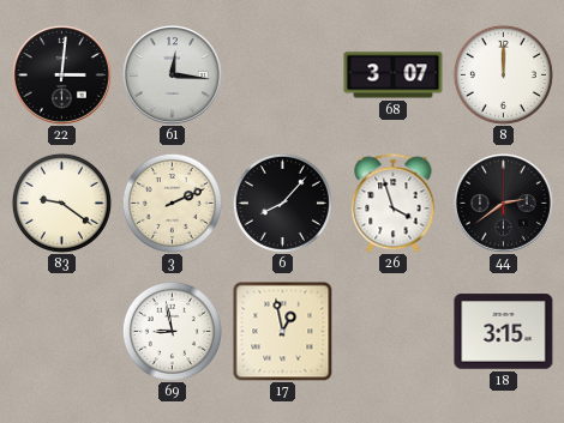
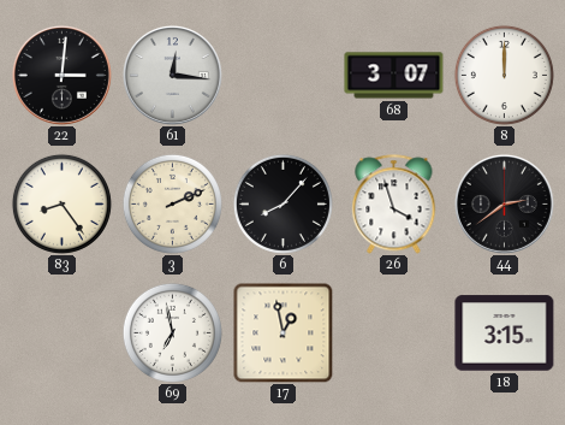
83: 9:21 -> 8:24 (61, 203)
69: 8:58 -> 6:58 (172, 332)
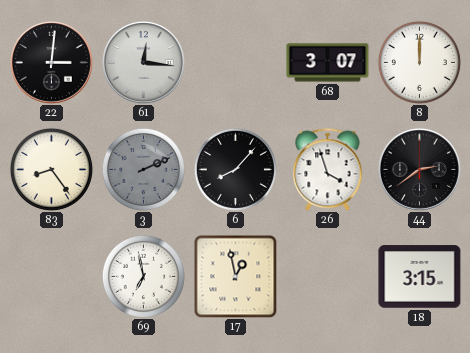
3 dial: cream -> grey (143, 169)
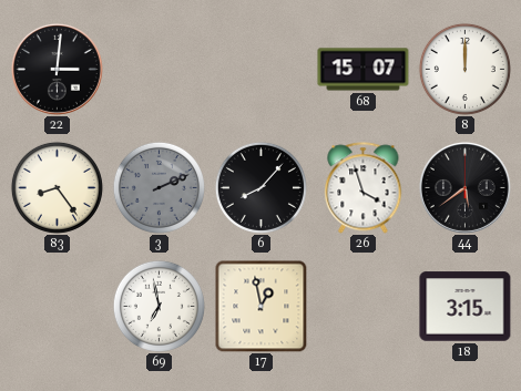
61: 12:16 -> none (143, 62)
68: 3:07 -> 15:07 (364, 70)
44: 2:39 -> 5:39 (464, 187)
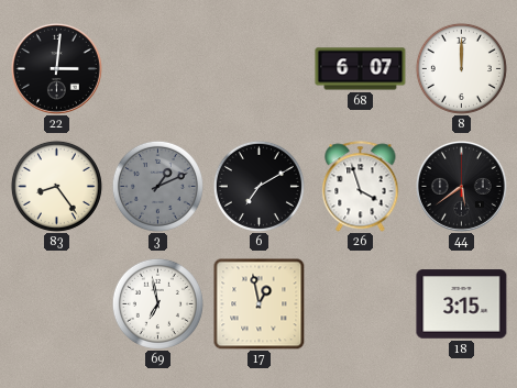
68: 15:07 -> 6:07 (361, 69)
3: 2:11 -> 1:11 (157, 186)
6: 8:07 -> 7:10 (258, 186)
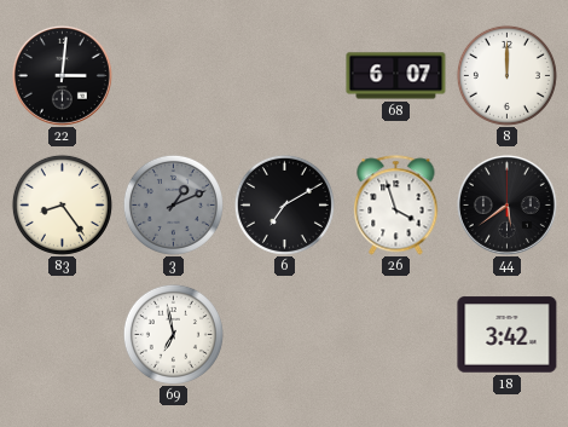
17: 12:58 -> none (258, 303)
18: 3:15 -> 3:42 (508, 335)
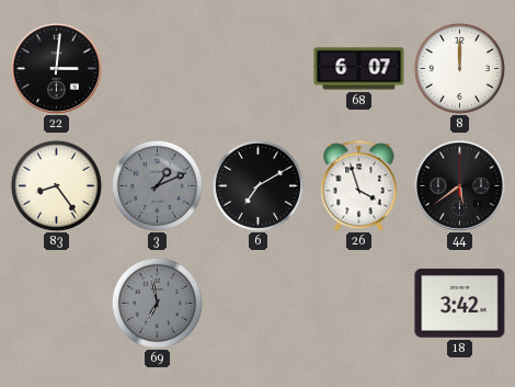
69 dial: white -> grey (157, 303)
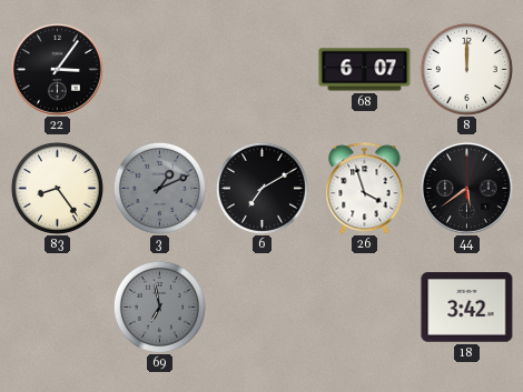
22: 3:01 -> 3:06 (57, 69)
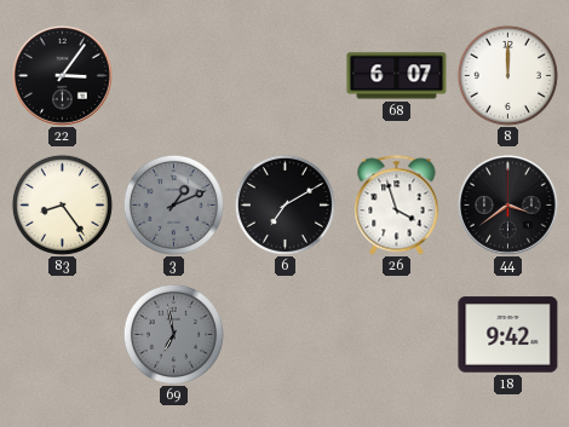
44: 5:39 -> 3:39 (507, 204)
18: 3:42 -> 9:42 (508, 335)
